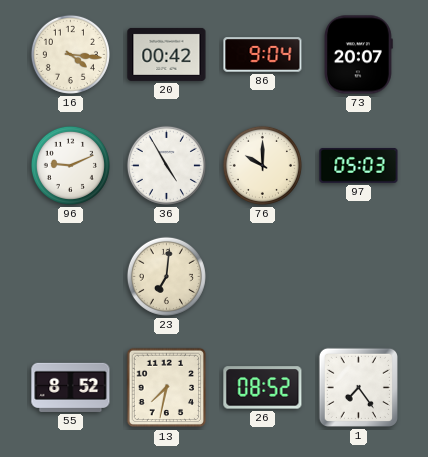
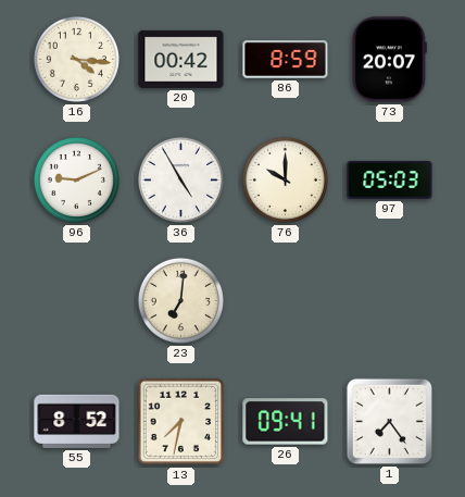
86: 9:04 -> 8:59 (286, 60)
26: 08:52 -> 09:41 (286, 422)
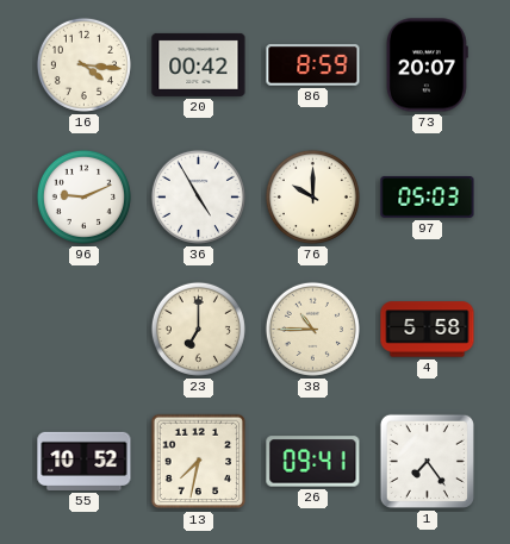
23: 7:01 -> 7:00 (198, 329)
38: none -> 10:45 (312, 329)
4: none -> 5:58 (428, 330)
55: 8:52 -> 10:52 (85, 461)
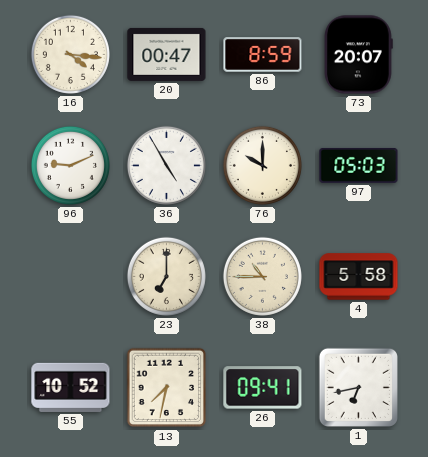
20: 00:42 -> 00:47 (167, 54)
1: 7:24 -> 6:43 (358, 387)
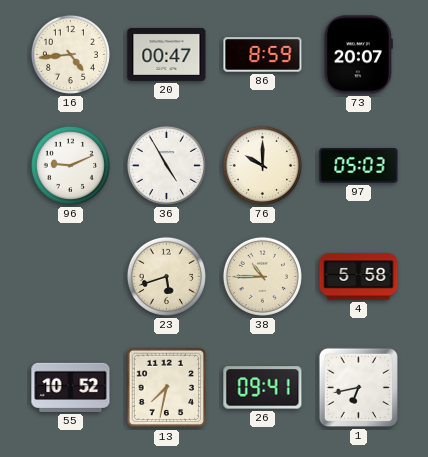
16: 4:16 -> 4:44 (70, 54)
23: 7:00 -> 5:42 (166, 276)
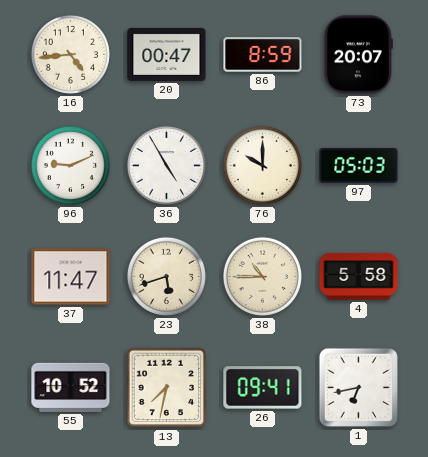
37: none -> 11:47 (71, 277)
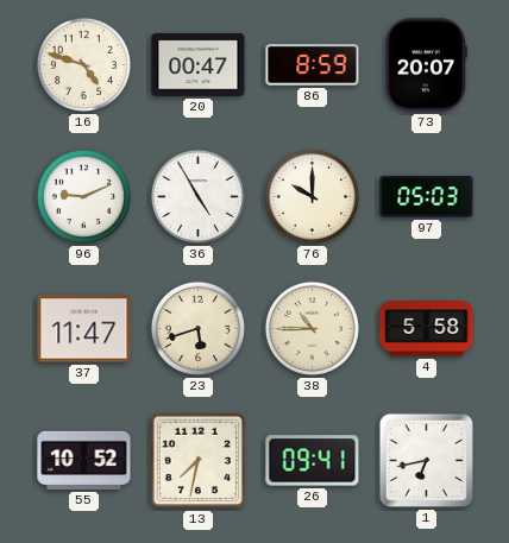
16: 4:44 -> 4:48 (83, 64)
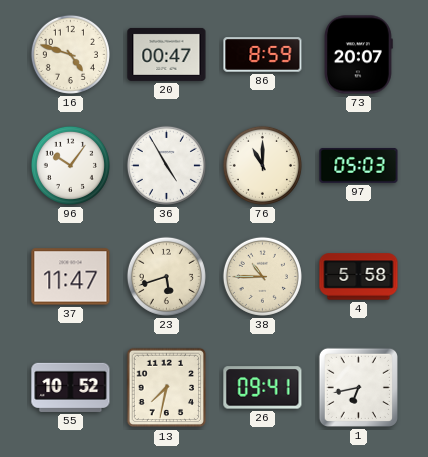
96: 9:11 -> 10:06 (70, 165)
76: 10:00 -> 11:00 (262, 165)
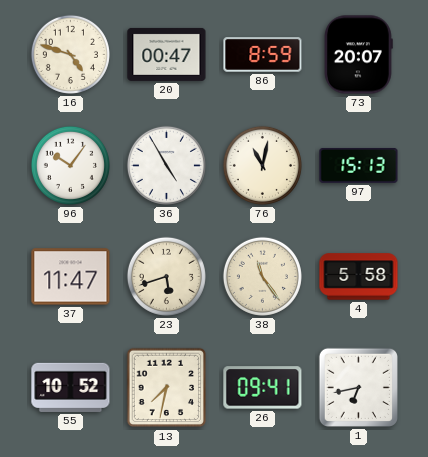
76: 11:00 -> 11:02 (262, 165)
97: 05:03 -> 15:13 (359, 165)
38: 10:45 -> 11:24 (262, 276)
